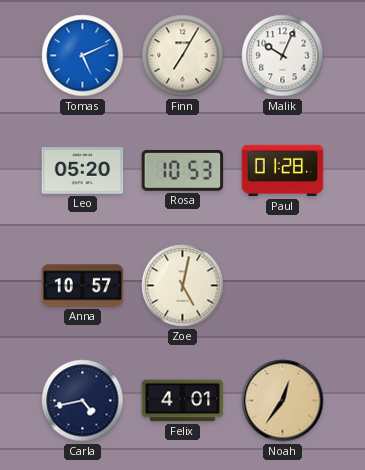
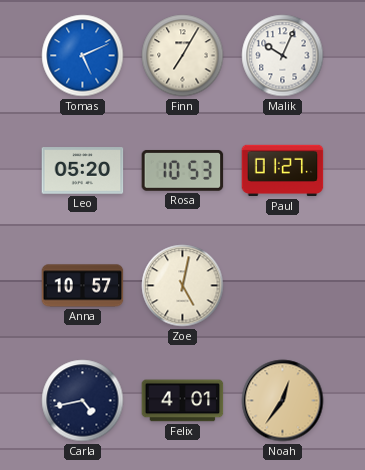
Paul: 01:28 -> 01:27 (283, 171)
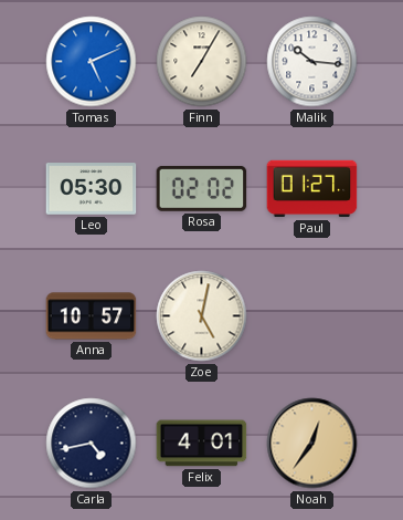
Malik: 10:04 -> 10:16 (312, 62)
Leo: 05:20 -> 05:30 (92, 189)
Rosa: 10:53 -> 02:02 (202, 188)
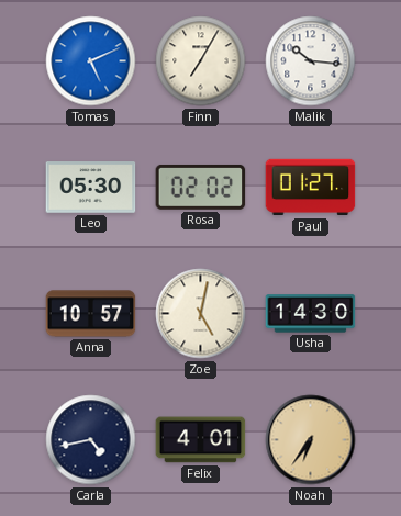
Usha: none -> 14:30 (311, 314)
Noah: 12:36 -> 6:36 (311, 440)
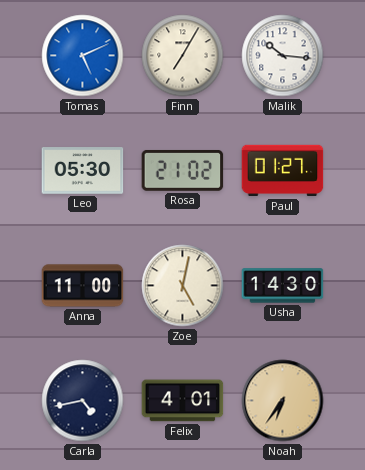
Rosa: 02:02 -> 21:02 (183, 170)
Anna: 10:57 -> 11:00 (83, 286)
